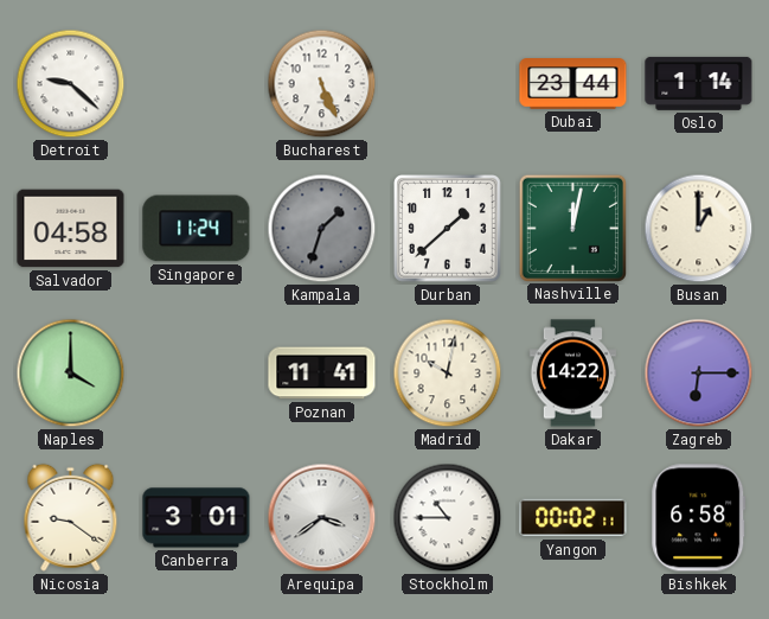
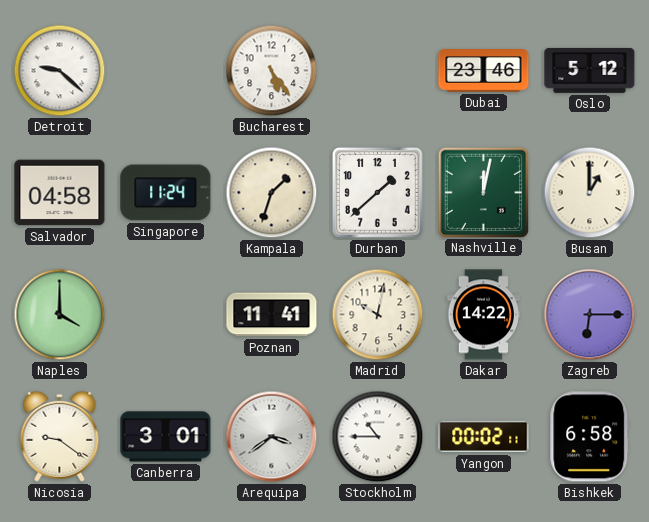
Bucharest: 5:26 -> 5:24 (272, 71)
Dubai: 23:44 -> 23:46 (484, 71)
Oslo: 1:14 -> 5:12 (590, 70)
Kampala dial: grey -> cream (272, 193)
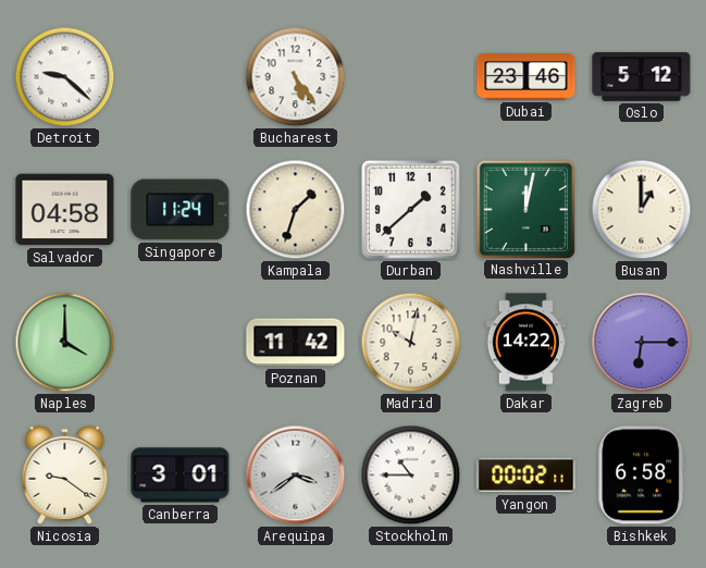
Poznan: 11:41 -> 11:42 (296, 343)
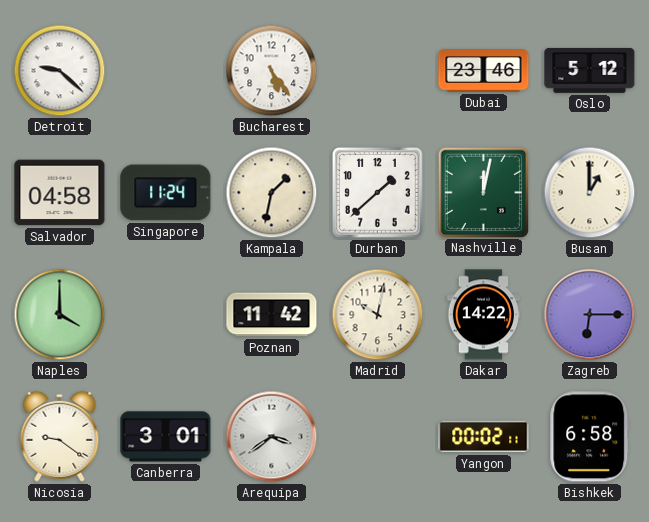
Kampala: 1:33 -> 1:32 (272, 193)
Stockholm: 10:45 -> none (411, 476)
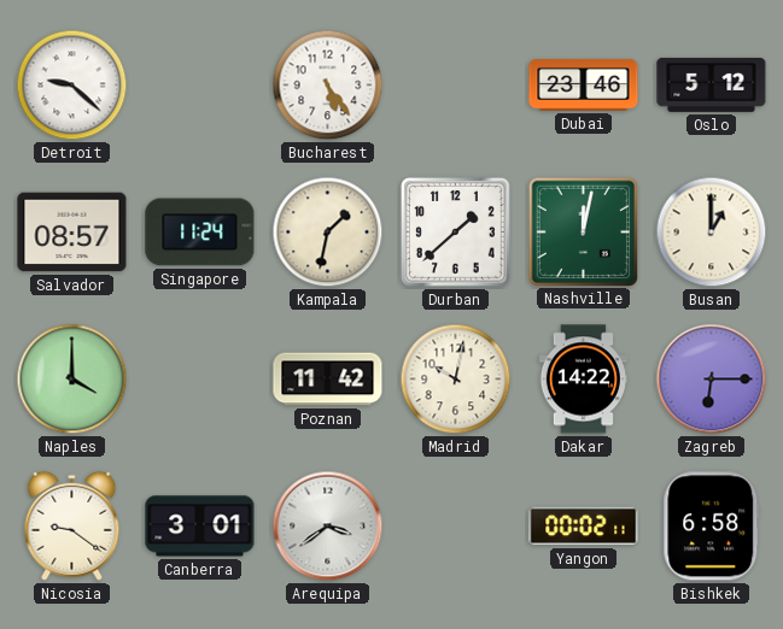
Salvador: 04:58 -> 08:57 (72, 233)
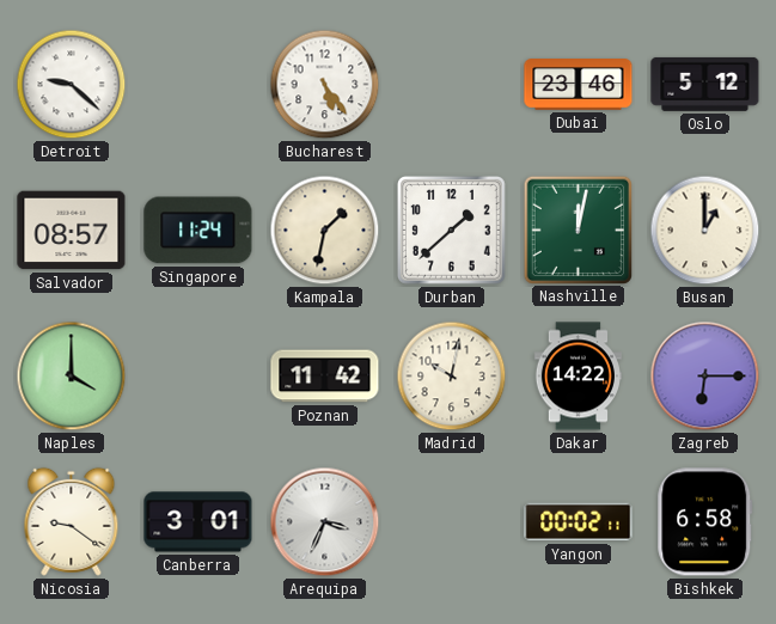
Arequipa: 3:39 -> 3:34 (325, 522)
